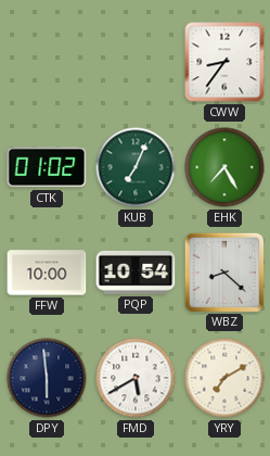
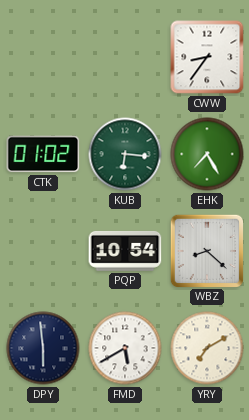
KUB: 7:04 -> 6:16 (125, 154)
FFW: 10:00 -> none (47, 273)
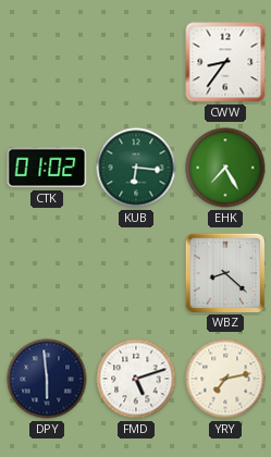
PQP: 10:54 -> none (125, 251)
FMD: 5:40 -> 5:12 (136, 379)
YRY: 7:10 -> 7:13 (225, 379)
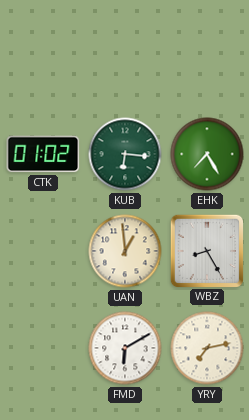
CWW: 8:36 -> none (225, 62)
UAN: none -> 12:59 (125, 251)
WBZ: 8:22 -> 8:25 (206, 250)
DPY: 5:59 -> none (47, 379)
FMD: 5:12 -> 6:10 (125, 348)
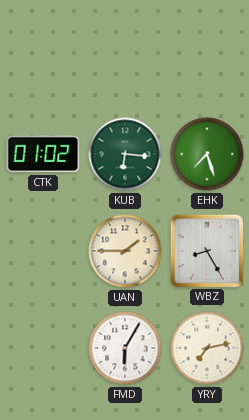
EHK: 7:25 -> 7:27 (207, 154)
UAN: 12:59 -> 1:45 (125, 251)
FMD: 6:10 -> 6:05 (125, 348)
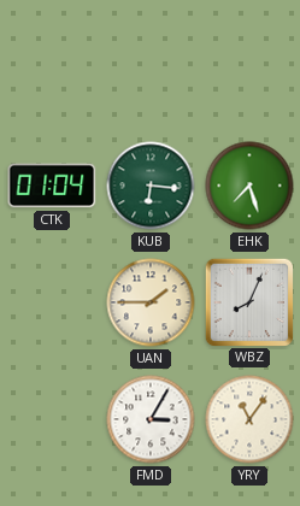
CTK: 01:02 -> 01:04 (52, 186)
WBZ: 8:25 -> 8:04 (248, 301)
FMD: 6:05 -> 3:05 (151, 419)
YRY: 7:13 -> 11:06 (249, 419)
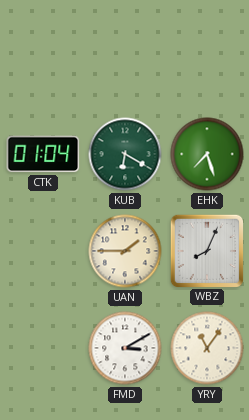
KUB: 6:16 -> 6:20 (125, 154)
FMD: 3:05 -> 3:10 (125, 348)
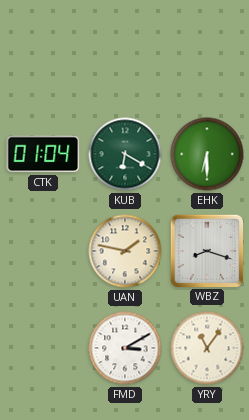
EHK: 7:27 -> 6:30 (207, 154)
UAN: 1:45 -> 1:47 (125, 251)
WBZ: 8:04 -> 8:18 (206, 250)
